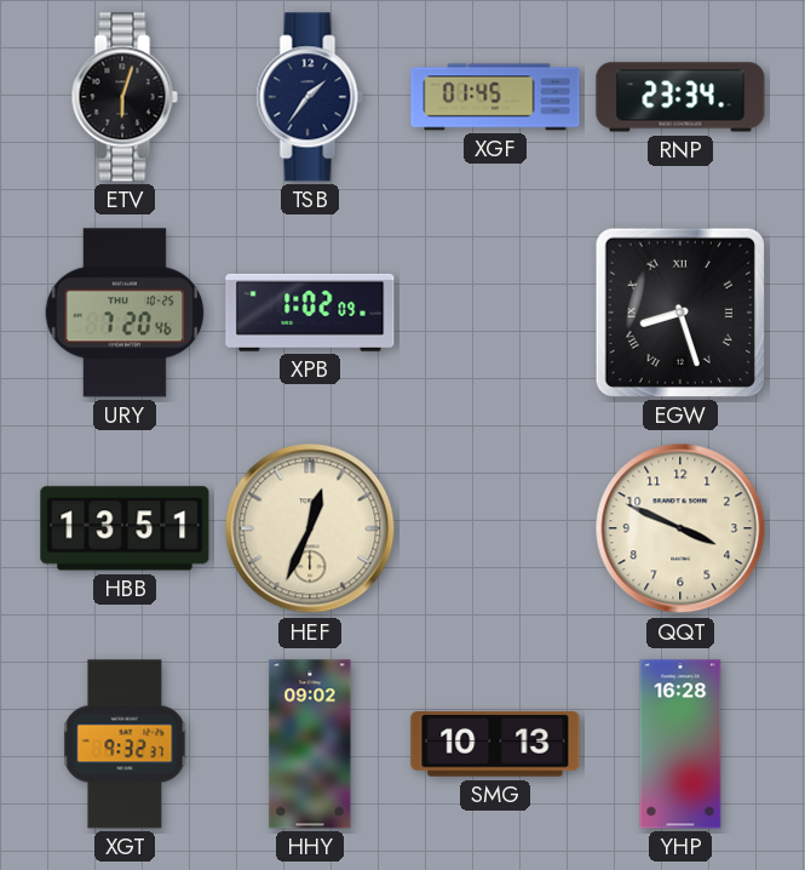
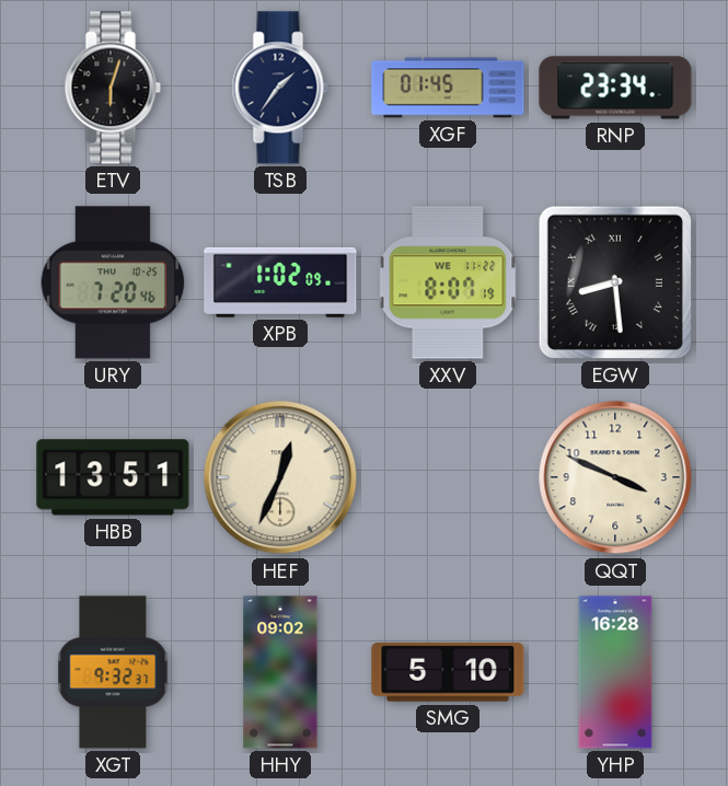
XXV: none -> 8:07 (448, 282)
EGW: 8:27 -> 8:29 (615, 282)
SMG: 10:13 -> 5:10 (448, 672)
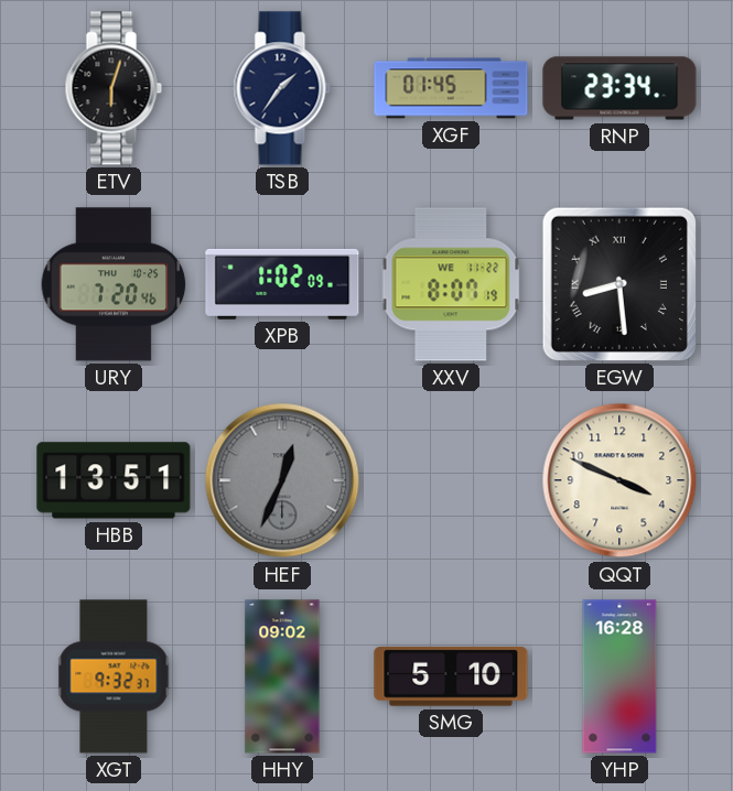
HEF dial: cream -> grey (282, 480)
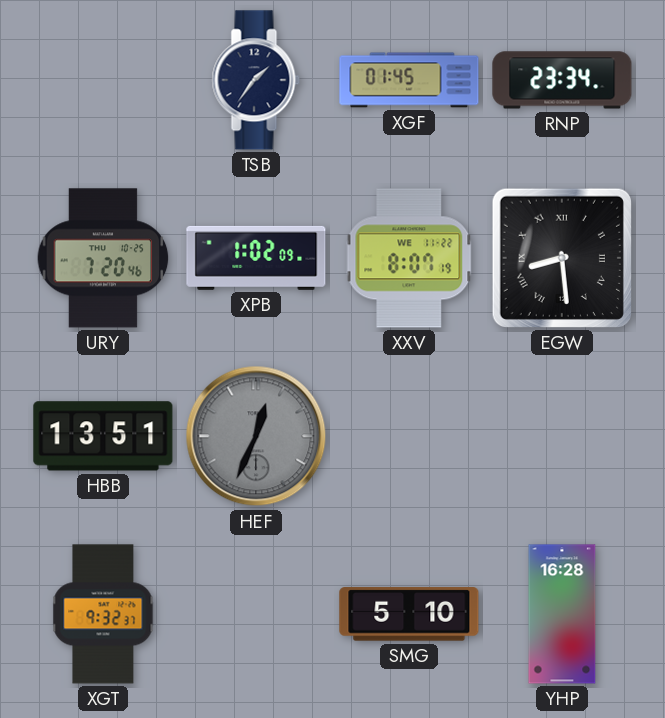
ETV: 6:03 -> none (114, 88)
QQT: 3:49 -> none (619, 480)
HHY: 09:02 -> none (282, 676)
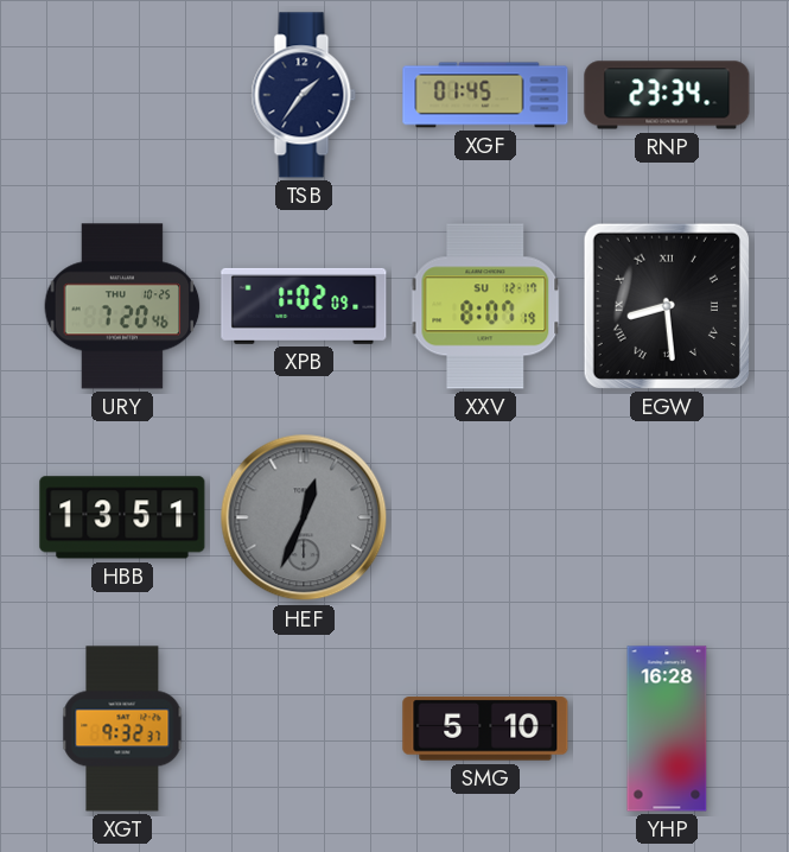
XXV date: WE 11-22 -> SU 12-17 (485, 306)
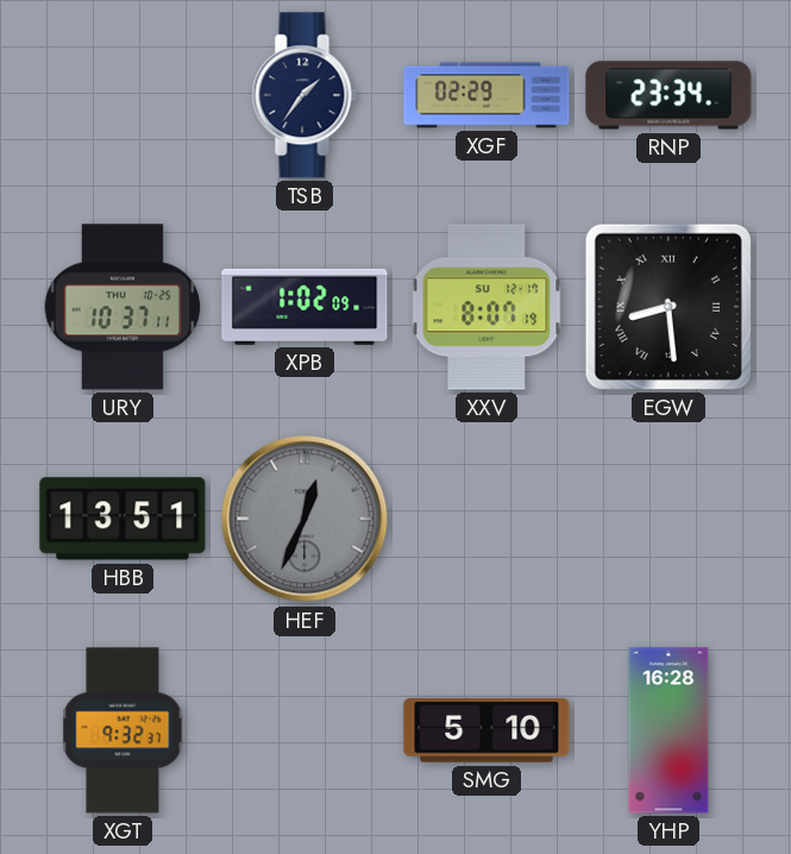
XGF: 01:45 -> 02:29 (486, 95)
URY: 7:20 -> 10:37 (123, 307)
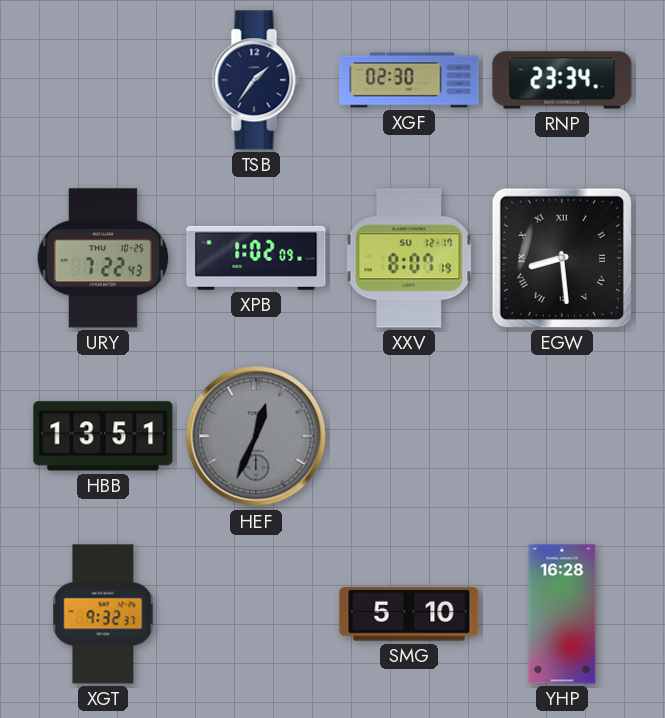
XGF: 02:29 -> 02:30 (409, 80)
URY: 10:37 -> 7:22 (103, 258)
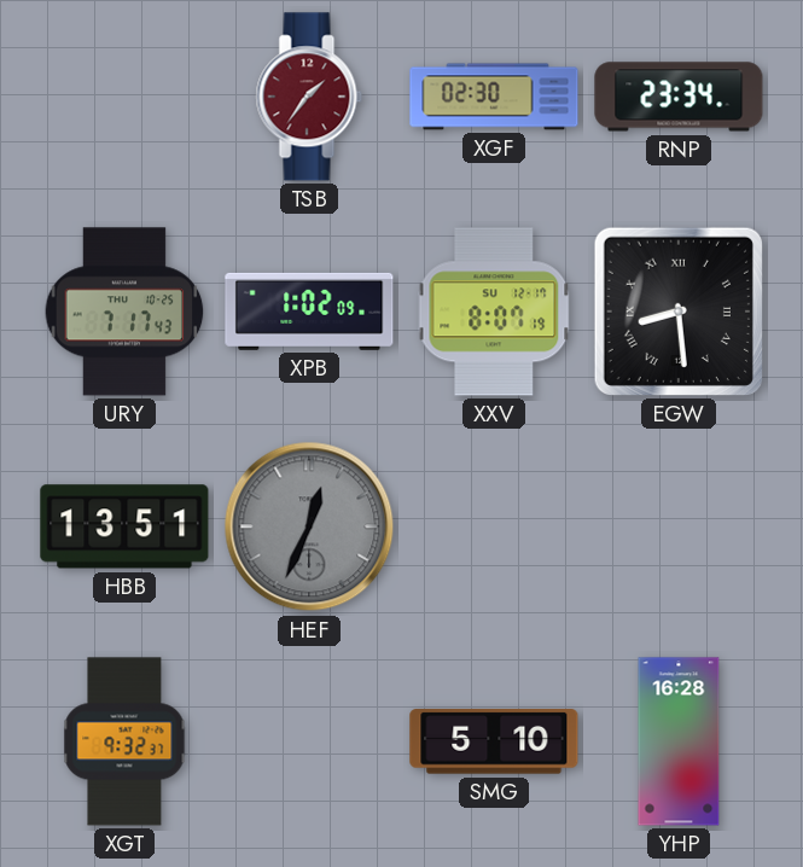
TSB dial: navy -> burgundy (309, 97)
URY: 7:22 -> 7:17 (124, 312)
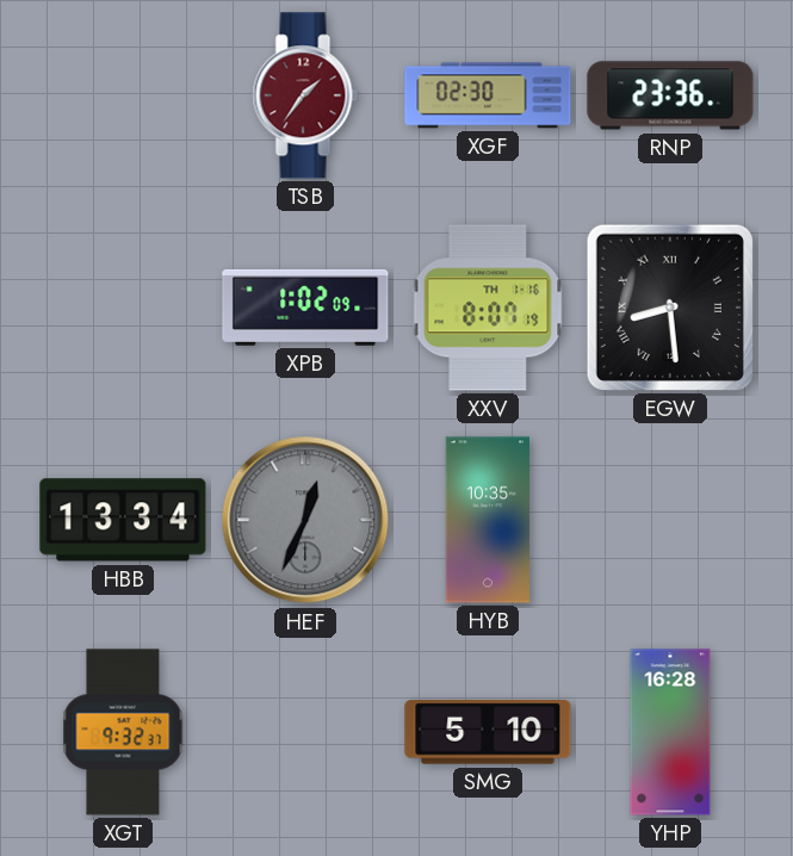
RNP: 23:34 -> 23:36 (670, 95)
URY: 7:17 -> none (124, 312)
XXV date: SU 12-17 -> TH 1-16 (488, 308)
HBB: 13:51 -> 13:34 (123, 520)
HYB: none -> 10:35 (487, 520)
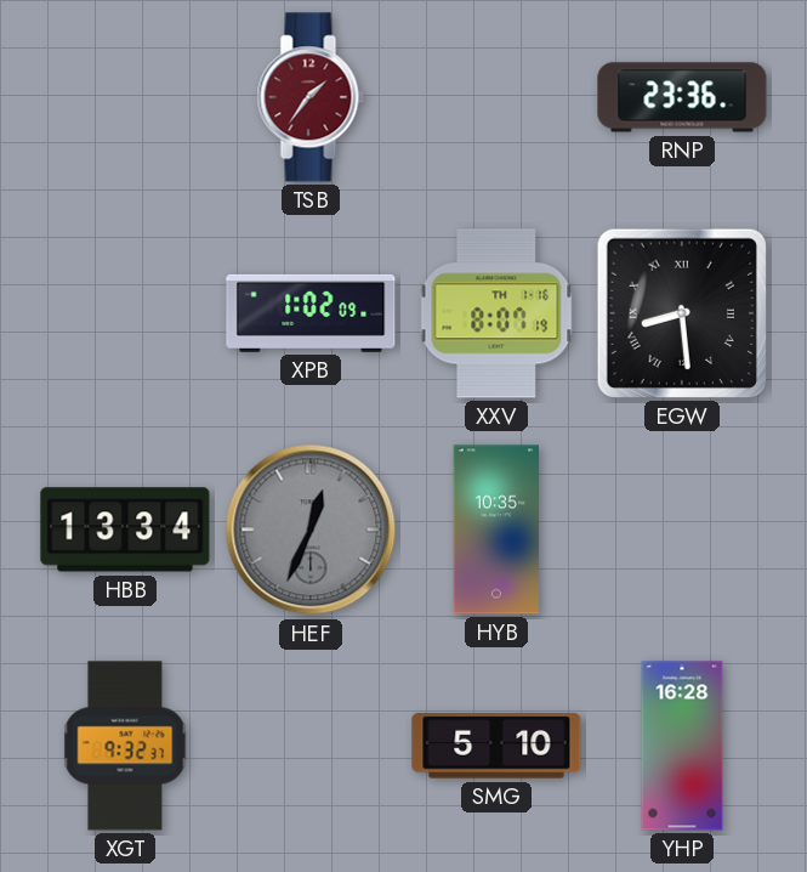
XGF: 02:30 -> none (488, 95)
